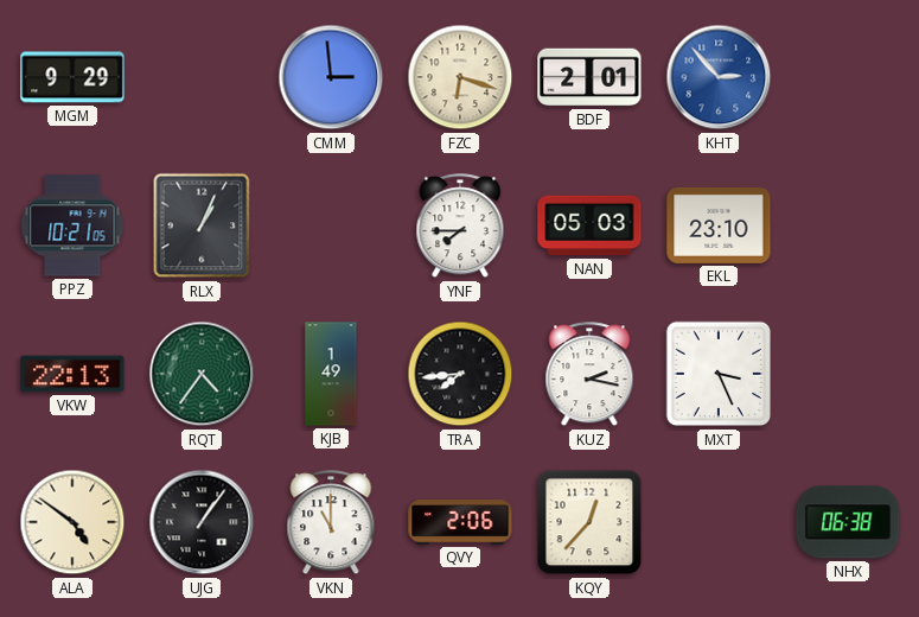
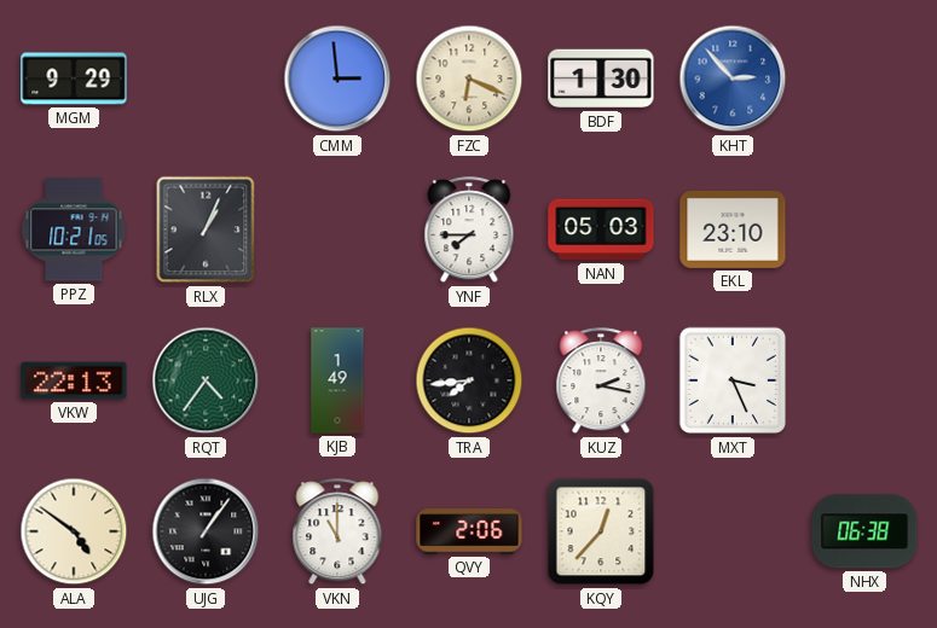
FZC: 6:18 -> 6:19 (469, 78)
BDF: 2:01 -> 1:30 (601, 78)
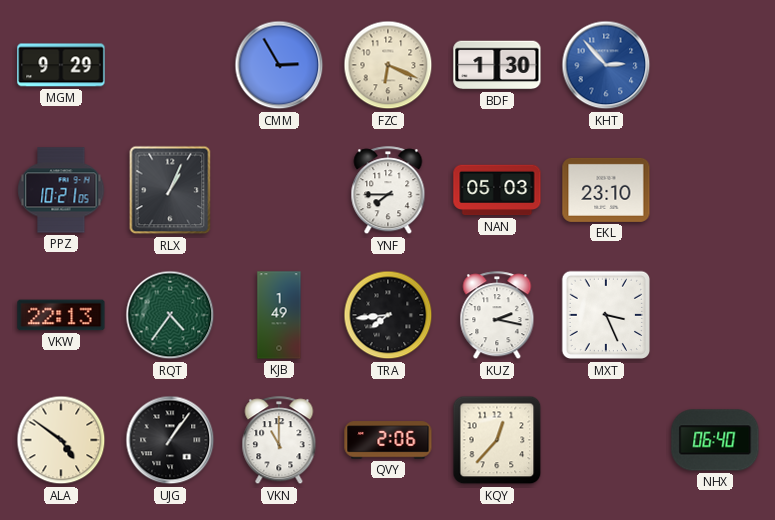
CMM: 2:59 -> 2:55 (279, 65)
NHX: 06:38 -> 06:40 (715, 440)
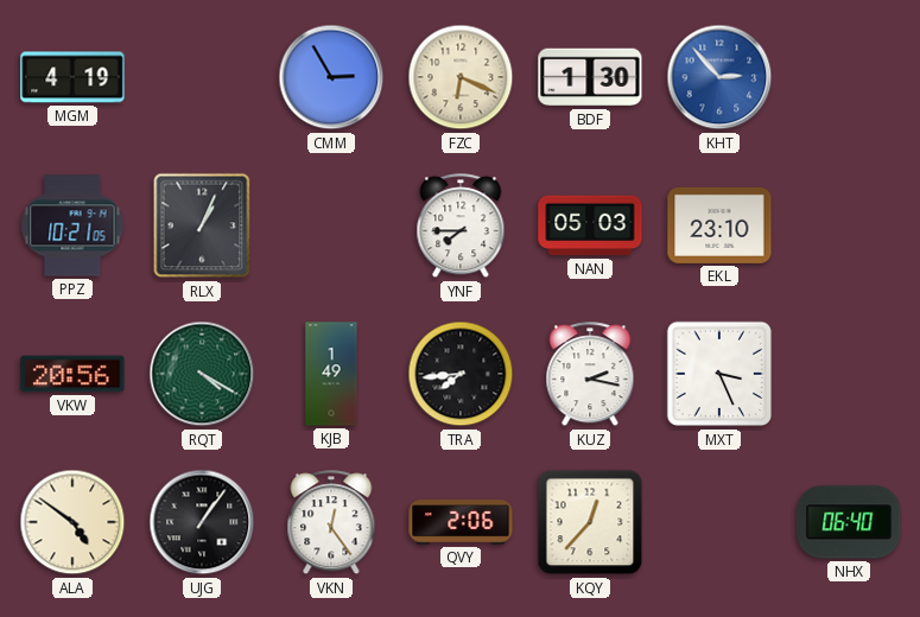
MGM: 9:29 -> 4:19 (72, 77)
VKW: 22:13 -> 20:56 (72, 374)
RQT: 4:36 -> 4:20 (202, 374)
VKN: 11:00 -> 12:24 (331, 523)
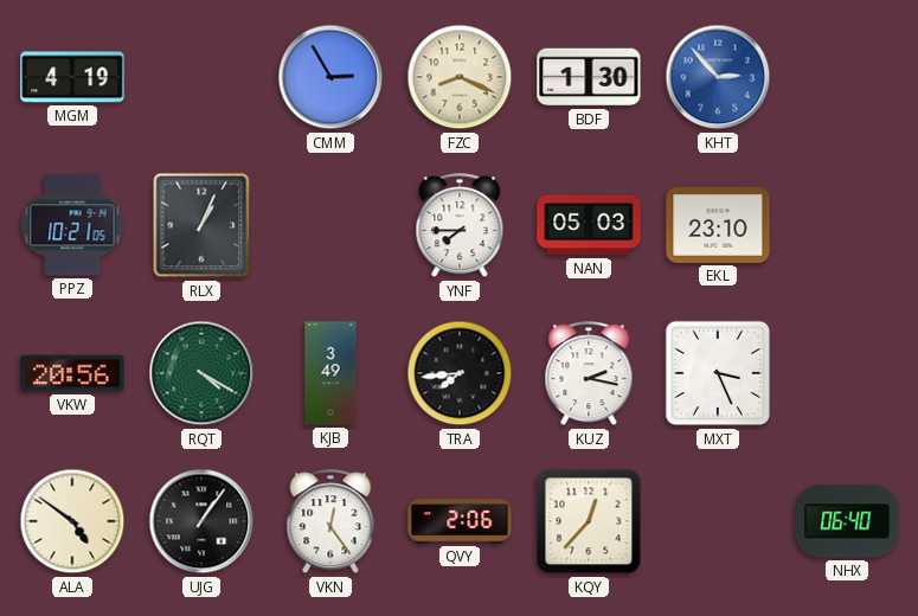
FZC: 6:19 -> 8:19 (460, 77)
KJB: 1:49 -> 3:49 (330, 373)
